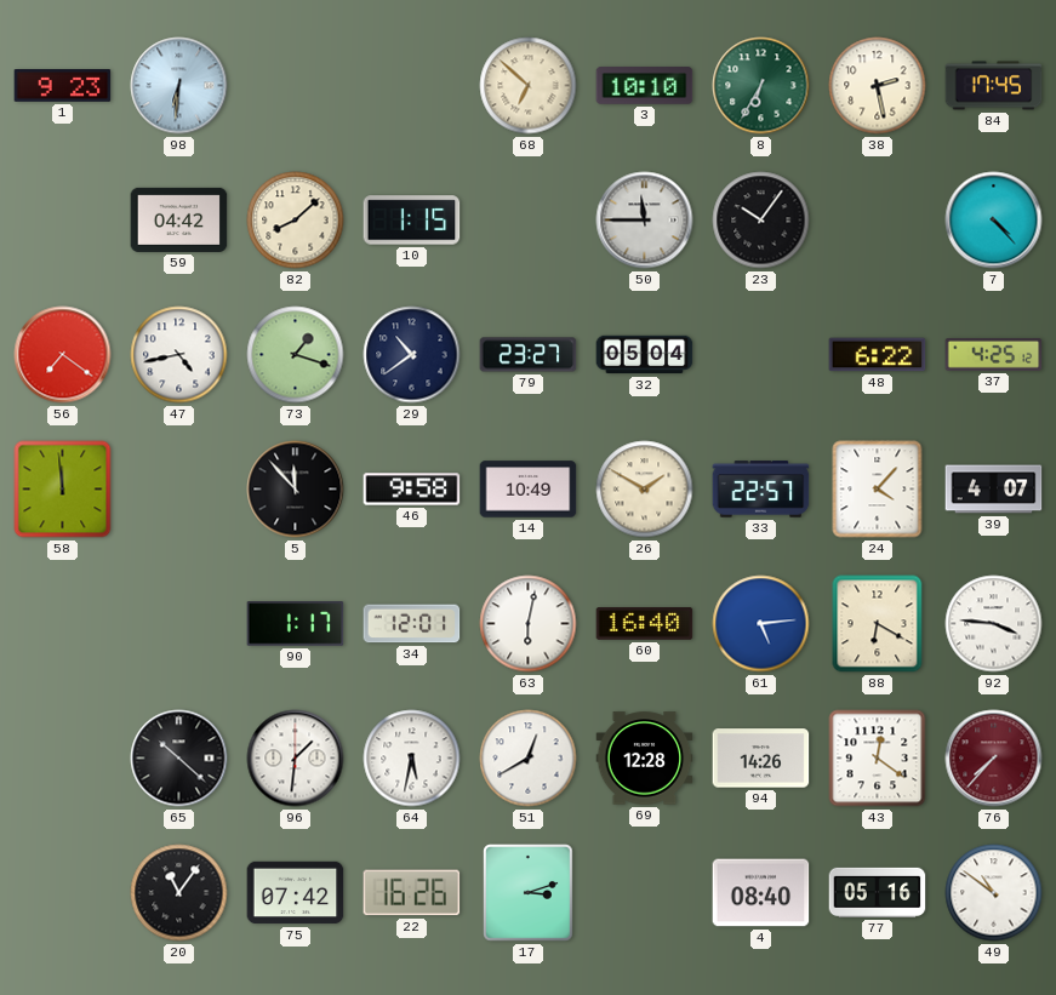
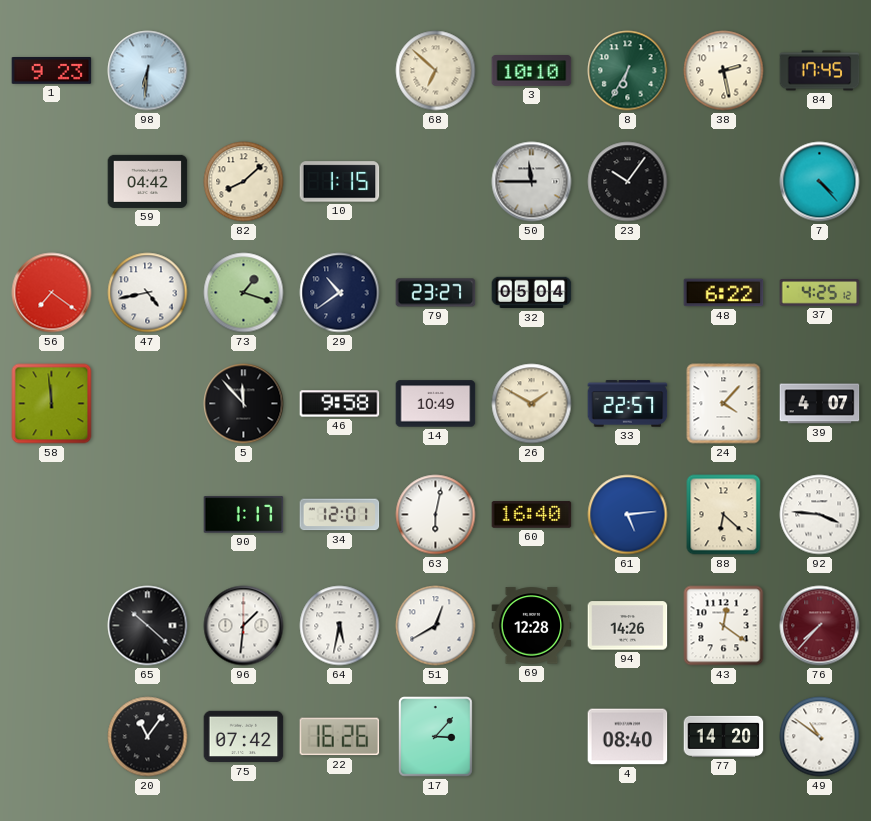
88: 6:20 -> 6:22 (724, 515)
17: 3:12 -> 3:07 (436, 737)
77: 05:16 -> 14:20 (724, 736)
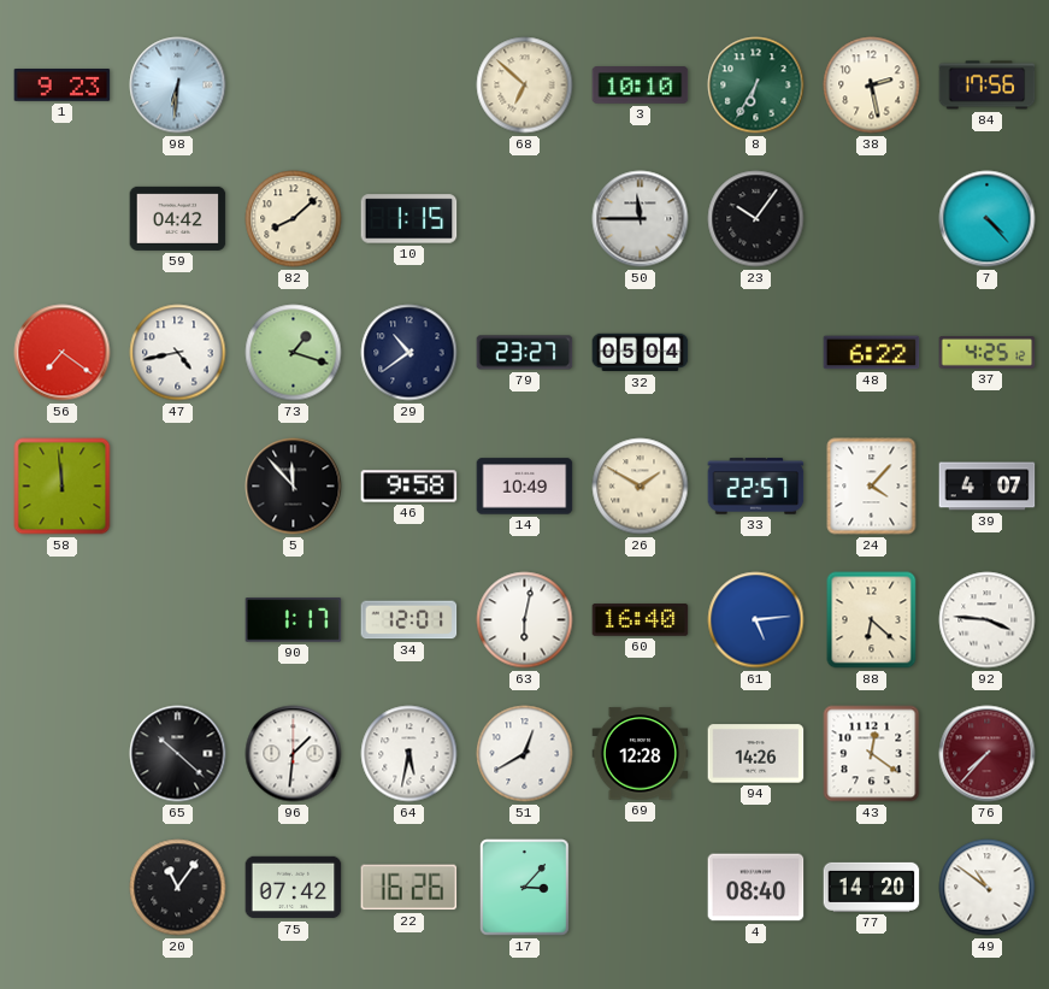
84: 17:45 -> 17:56 (988, 86)
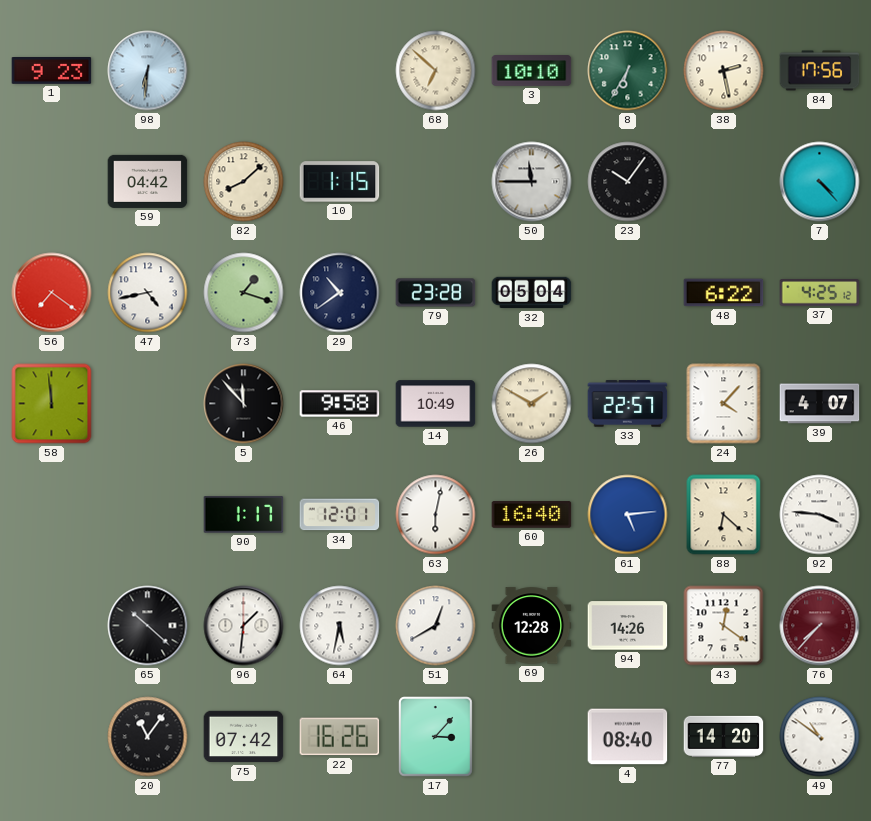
79: 23:27 -> 23:28 (436, 293)
